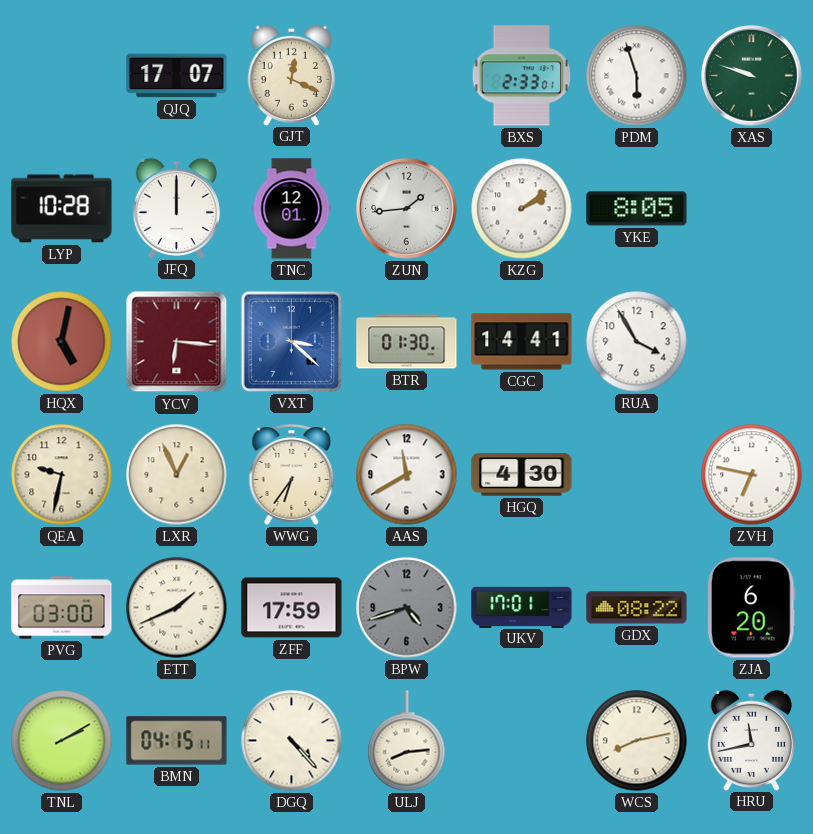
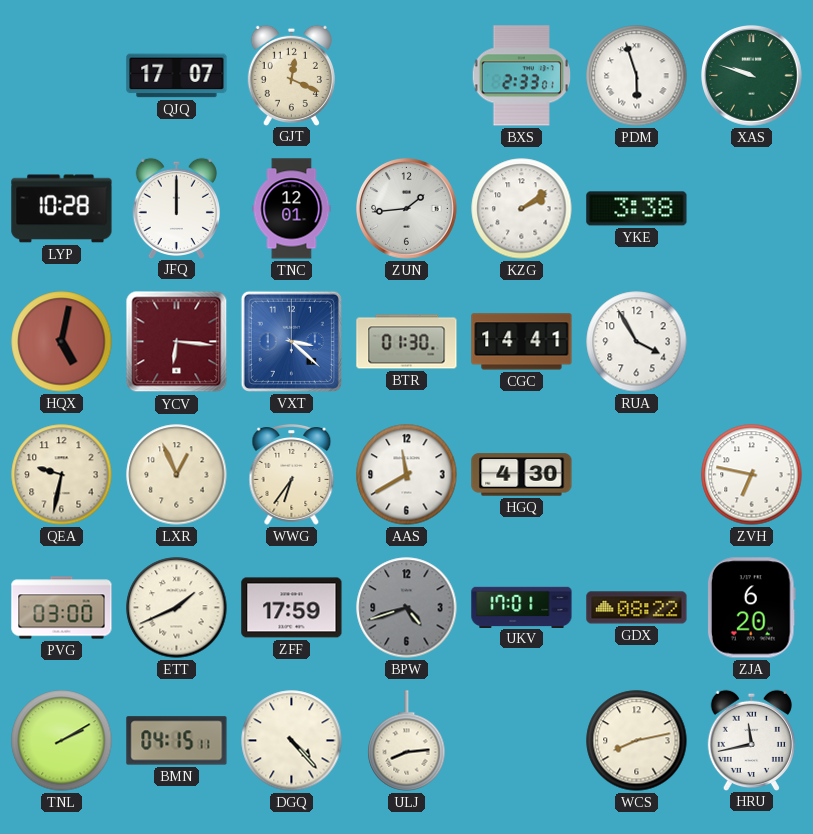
YKE: 8:05 -> 3:38 (637, 209)
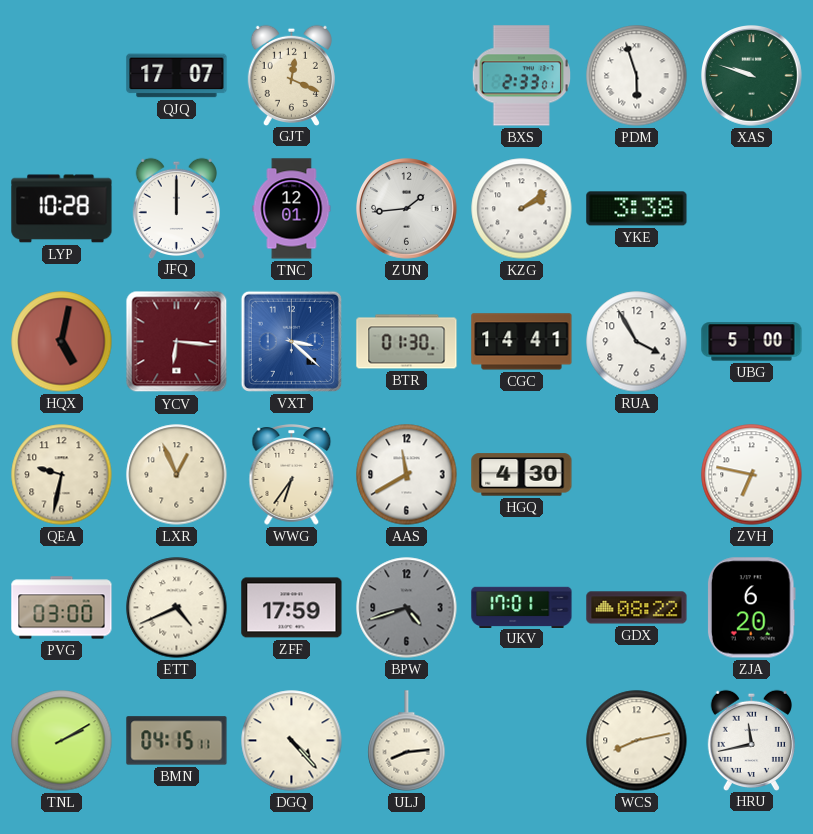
UBG: none -> 5:00 (752, 342)
ETT: 1:41 -> 4:41 (177, 608)
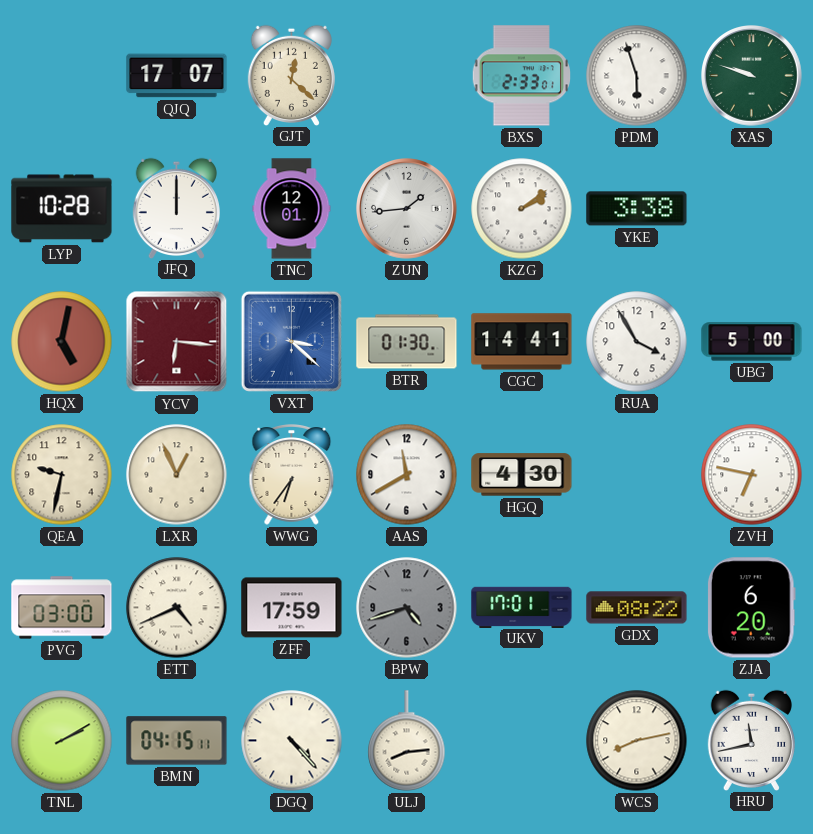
GJT: 12:19 -> 12:22 (291, 75)
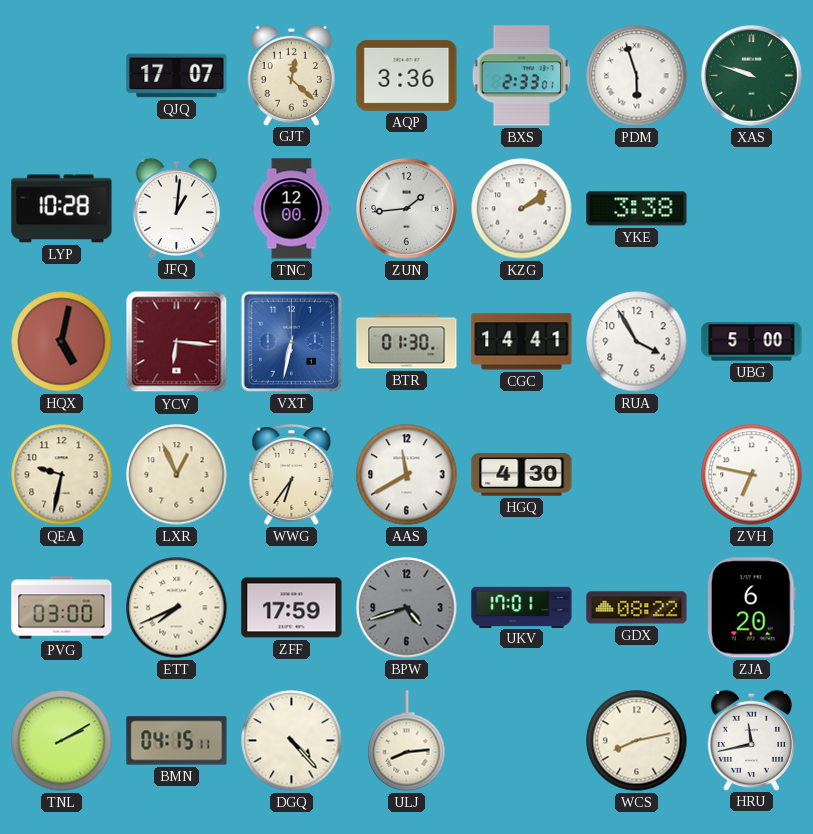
AQP: none -> 3:36 (407, 75)
JFQ: 12:00 -> 1:01 (176, 208)
TNC: 12:01 -> 12:00 (292, 209)
VXT: 3:22 -> 6:32 (291, 341)
ETT: 4:41 -> 7:41 (177, 608)
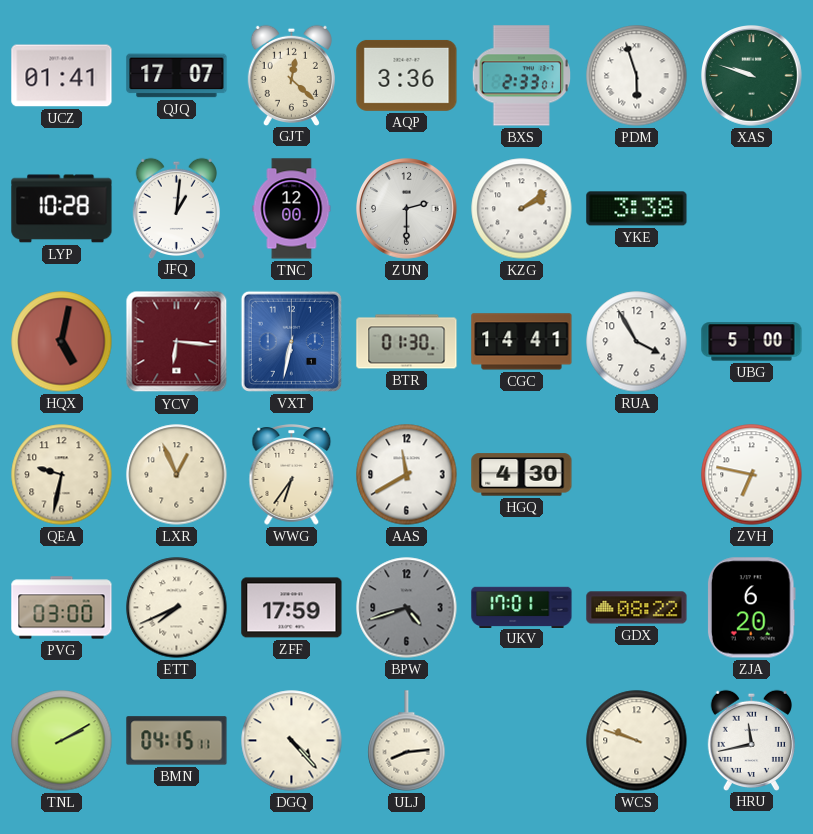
UCZ: none -> 01:41 (62, 76)
ZUN: 1:44 -> 2:30 (407, 209)
WCS: 8:13 -> 9:48 (637, 741)
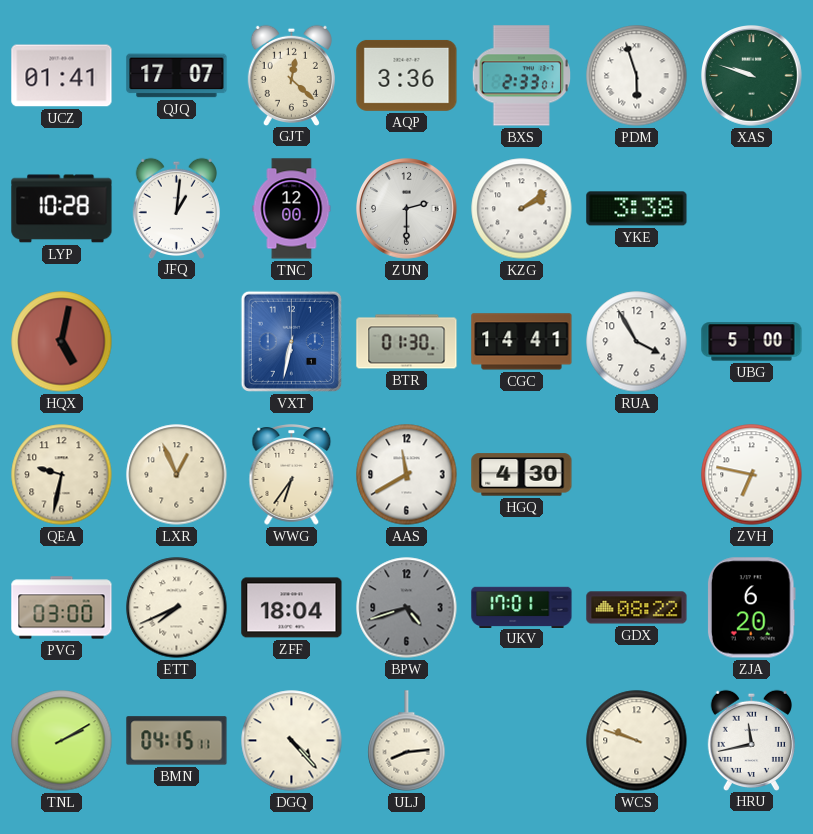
YCV: 6:16 -> none (177, 342)
ZFF: 17:59 -> 18:04 (292, 608)
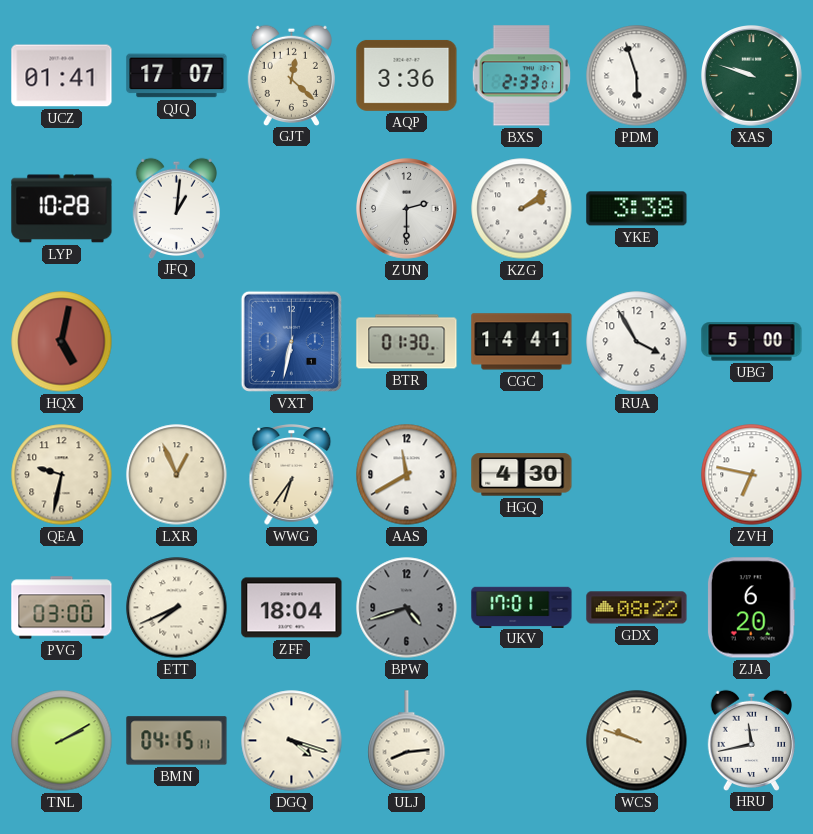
TNC: 12:00 -> none (292, 209)
DGQ: 4:23 -> 4:18 (292, 741)
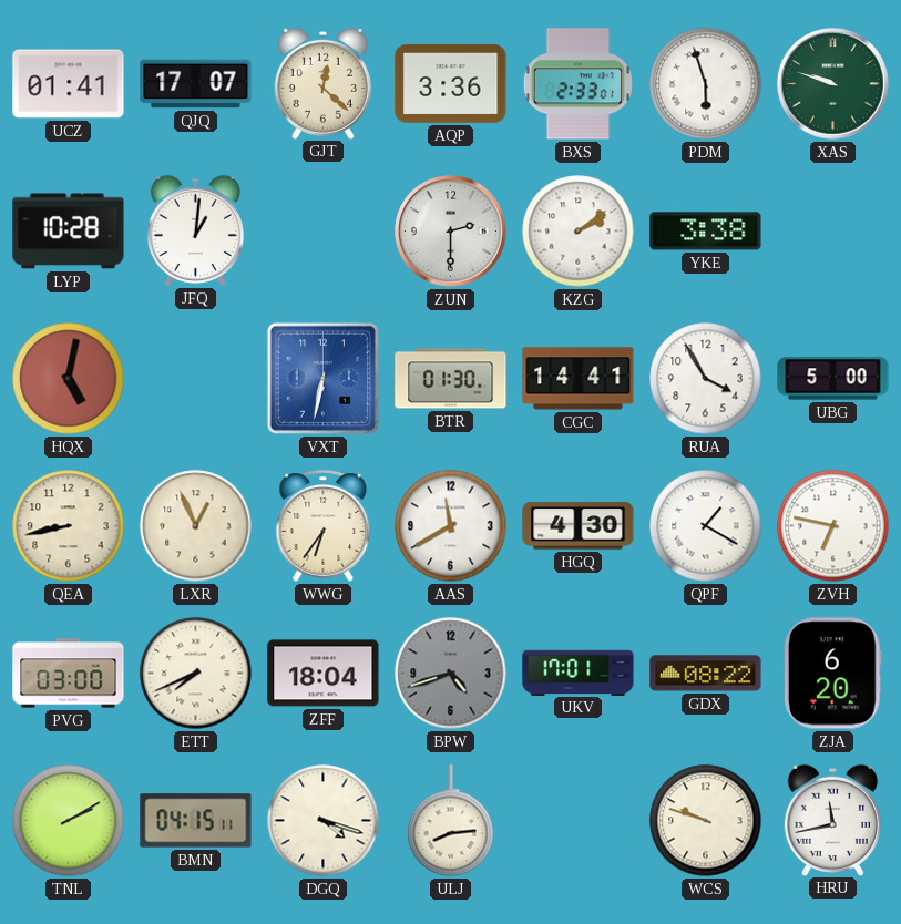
QEA: 9:32 -> 8:43 (69, 526)
QPF: none -> 1:20 (706, 526)
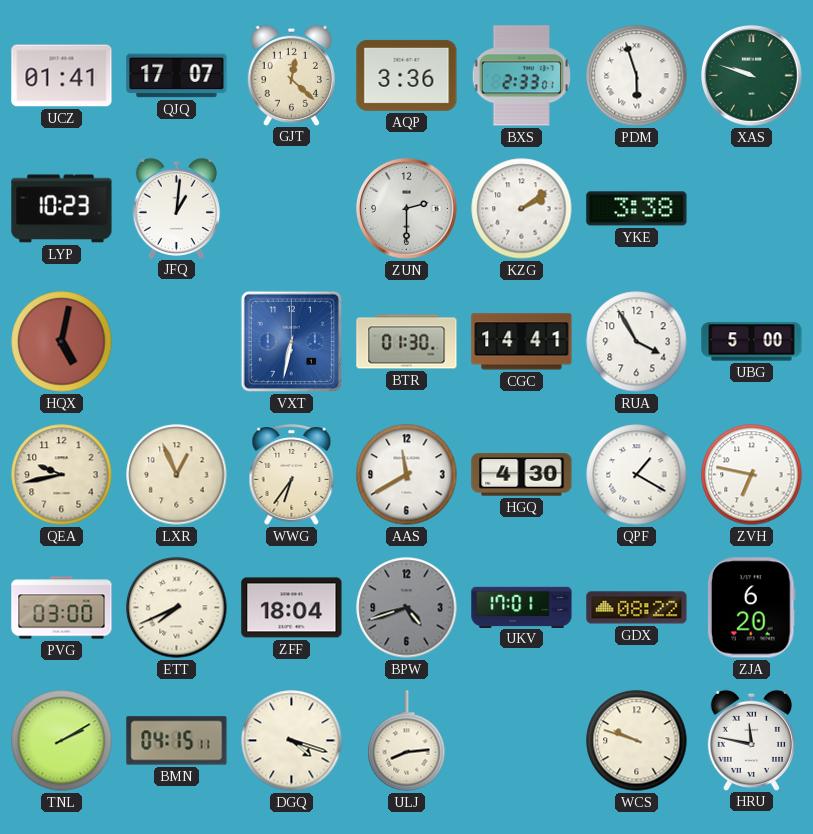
LYP: 10:28 -> 10:23 (62, 209)
QEA: 8:43 -> 9:43 (62, 475)
HRU: 11:43 -> 11:47 (751, 740)
